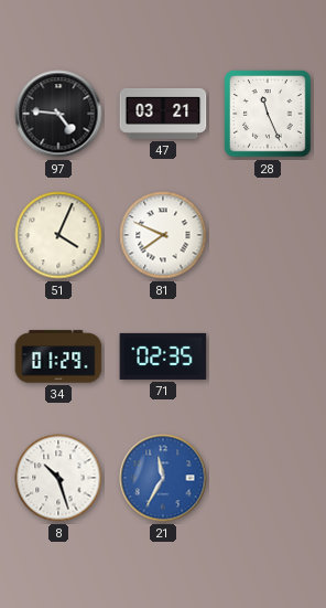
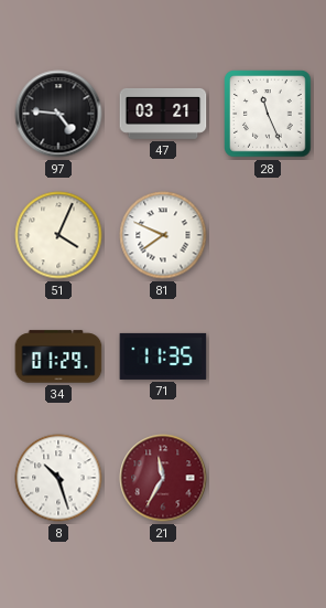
71: 02:35 -> 11:35 (163, 356)
21 dial: blue -> burgundy (163, 478)
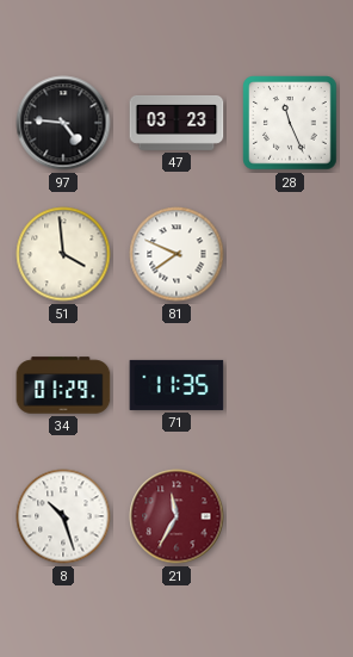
47: 03:21 -> 03:23 (176, 123)
51: 4:04 -> 3:59 (63, 254)
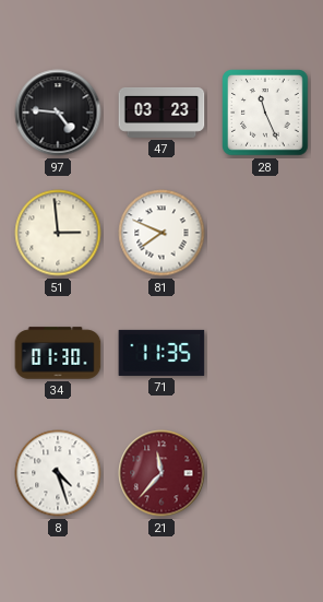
51: 3:59 -> 2:59 (58, 233)
34: 01:29 -> 01:30 (58, 353)
8: 10:27 -> 4:27 (58, 473)
21: 11:35 -> 11:37 (161, 473)
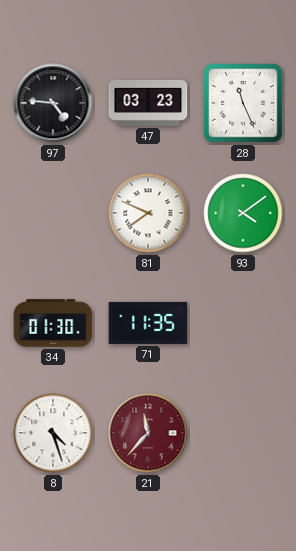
51: 2:59 -> none (58, 233)
93: none -> 4:09 (243, 213)
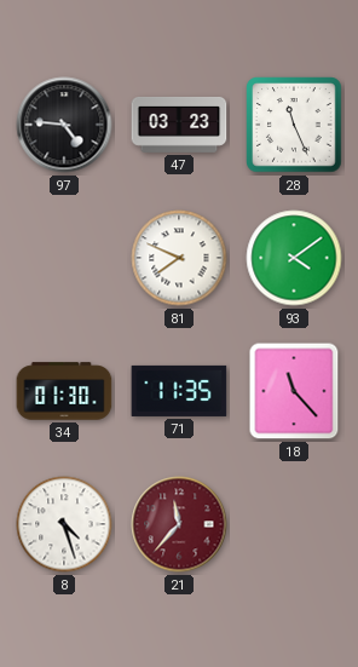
18: none -> 11:23 (294, 391)
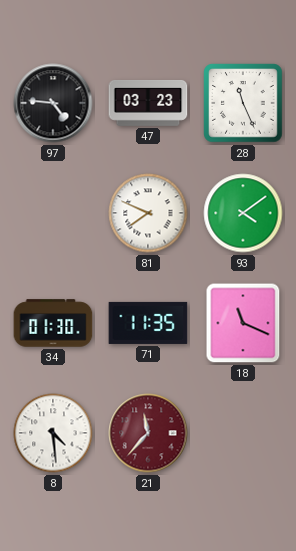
18: 11:23 -> 11:19 (243, 323)
8: 4:27 -> 4:29 (53, 433)
